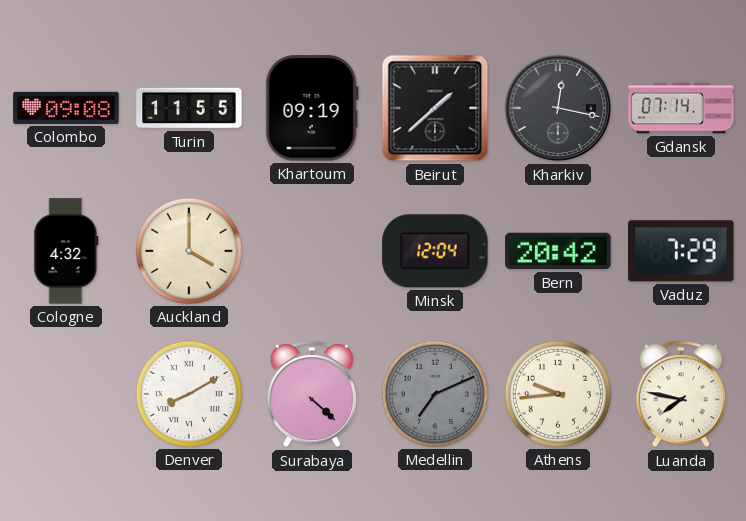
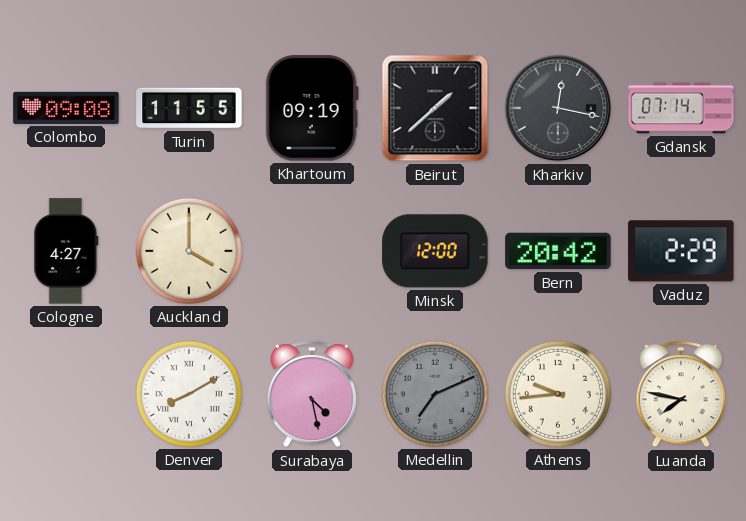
Cologne: 4:32 -> 4:27 (66, 251)
Minsk: 12:04 -> 12:00 (435, 251)
Vaduz: 7:29 -> 2:29 (681, 251)
Surabaya: 4:22 -> 4:28 (311, 395)
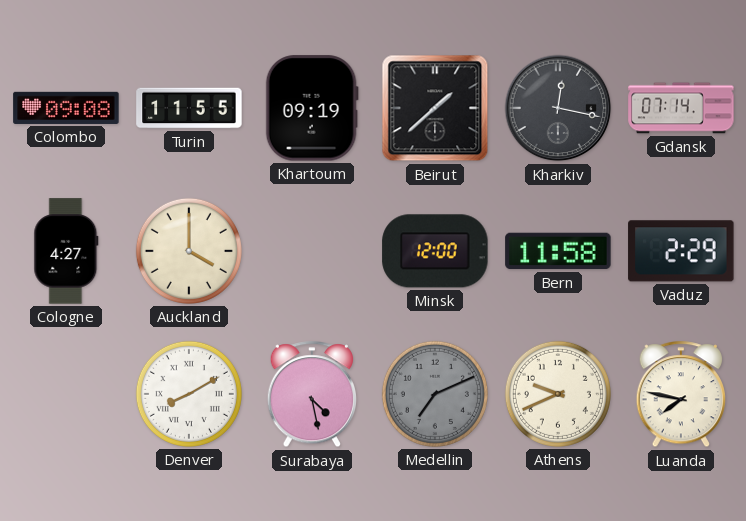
Bern: 20:42 -> 11:58 (558, 251)
Athens: 9:44 -> 9:41 (558, 394)
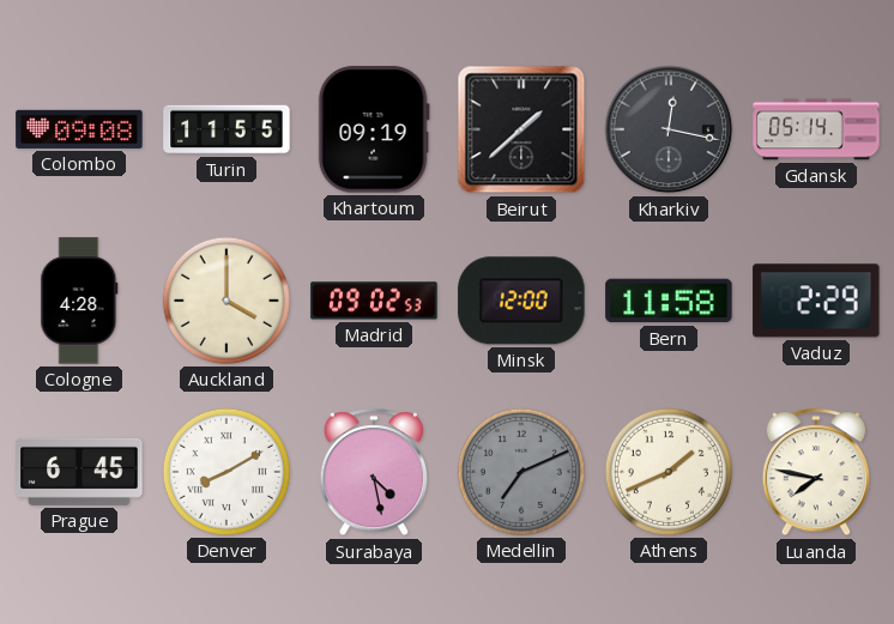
Gdansk: 07:14 -> 05:14 (816, 129)
Cologne: 4:27 -> 4:28 (79, 301)
Madrid: none -> 09:02 (374, 301)
Prague: none -> 6:45 (79, 472)
Athens: 9:41 -> 1:41 (669, 472)
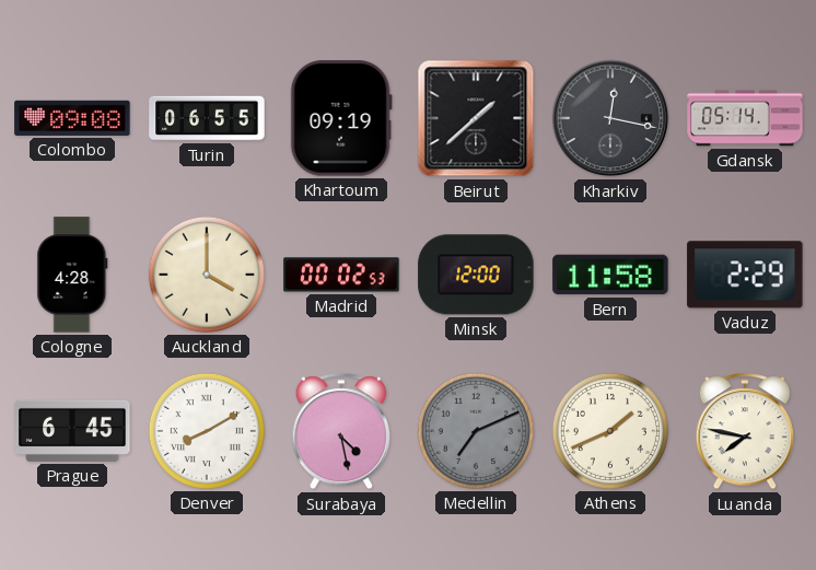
Turin: 11:55 -> 06:55 (207, 118)
Madrid: 09:02 -> 00:02 (341, 275)
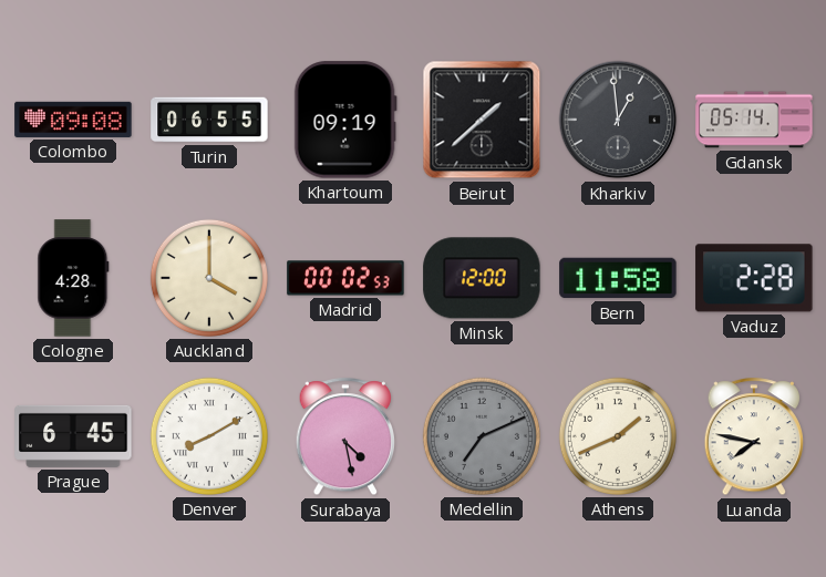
Kharkiv: 12:17 -> 12:59 (618, 120)
Vaduz: 2:29 -> 2:28 (754, 278)
